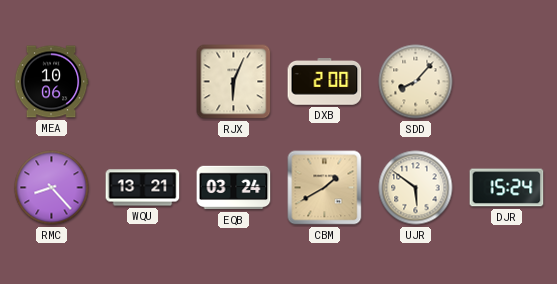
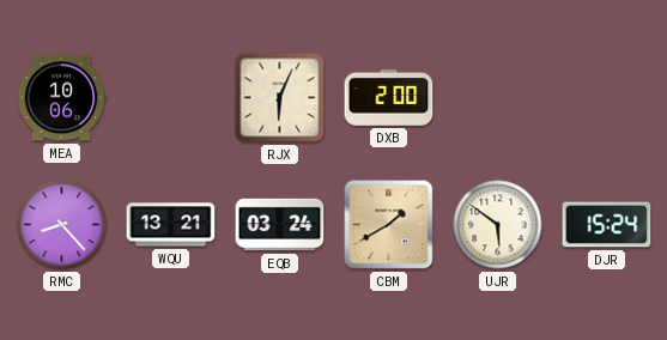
SDD: 8:07 -> none (416, 82)
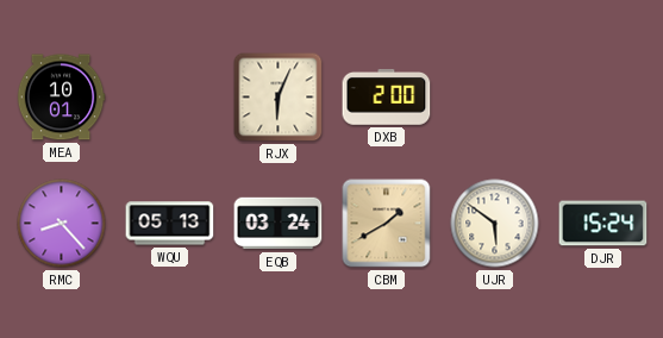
MEA: 10:06 -> 10:01 (61, 98)
WQU: 13:21 -> 05:13 (170, 224)
